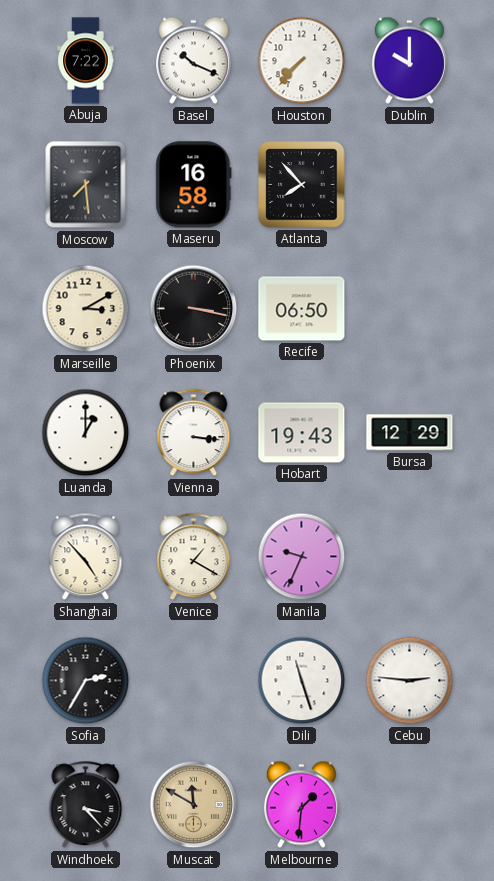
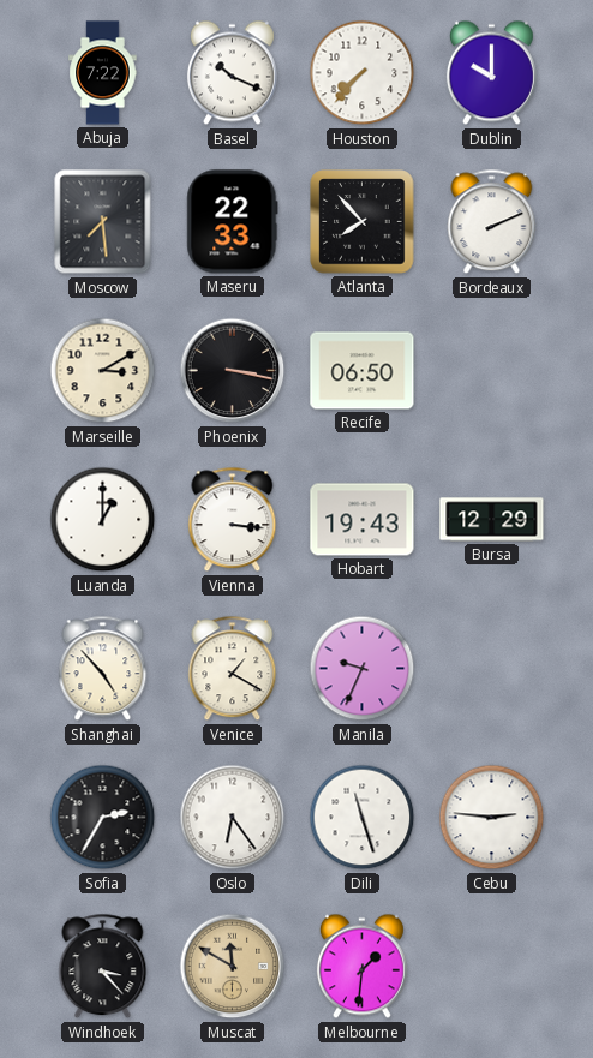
Maseru: 16:58 -> 22:33 (233, 222)
Bordeaux: none -> 2:11 (492, 222)
Oslo: none -> 6:24 (233, 818)
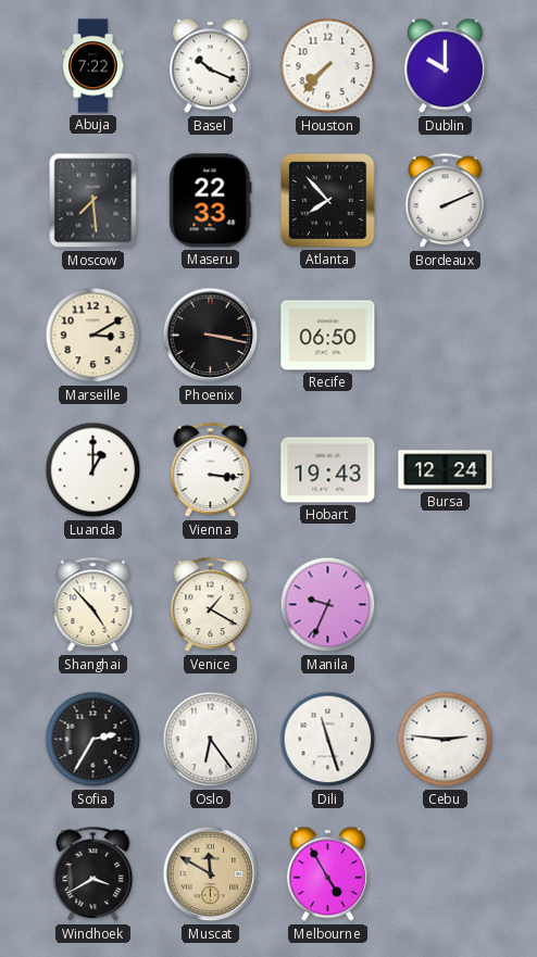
Bursa: 12:29 -> 12:24 (446, 470)
Windhoek: 3:23 -> 3:40 (93, 874)
Melbourne: 1:31 -> 4:55 (327, 874)
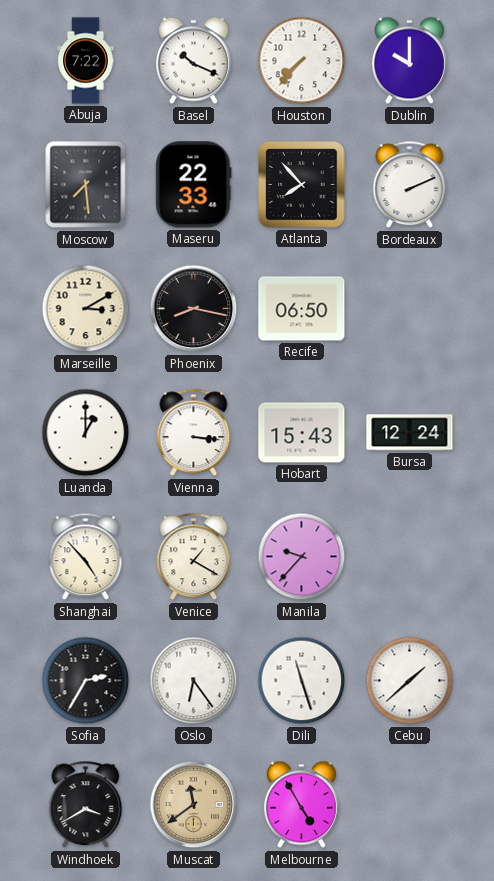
Phoenix: 3:17 -> 8:17 (194, 309)
Hobart: 19:43 -> 15:43 (302, 433)
Manila: 9:34 -> 9:37 (302, 557)
Cebu: 2:46 -> 1:38 (410, 681)
Muscat: 11:50 -> 11:39 (194, 805)
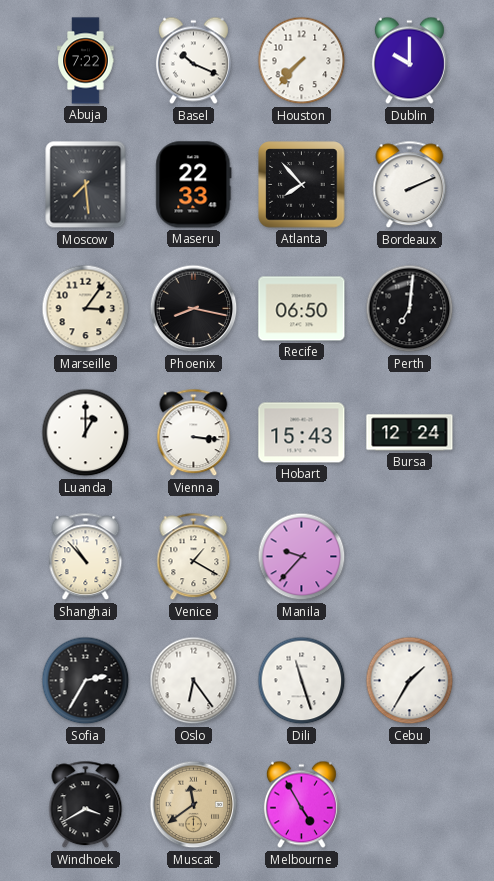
Marseille: 3:10 -> 3:06 (86, 309)
Perth: none -> 7:01 (410, 309)
Shanghai: 4:53 -> 10:53 (86, 557)
Cebu: 1:38 -> 1:35 (410, 681)
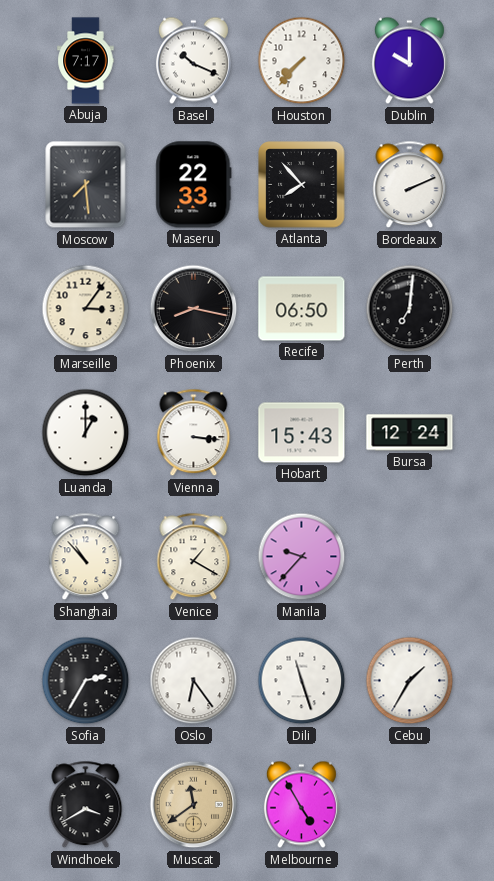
Abuja: 7:22 -> 7:17 (86, 61)
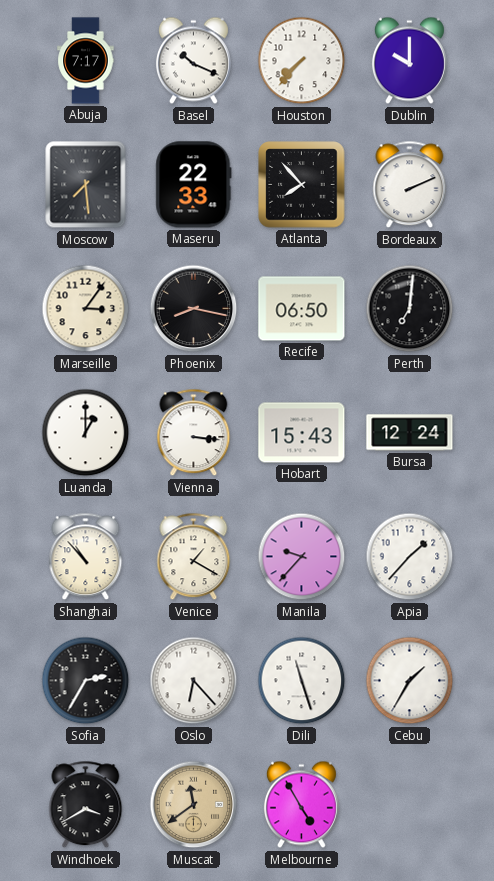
Apia: none -> 1:37 (410, 557)
Oslo: 6:24 -> 6:23 (194, 681)
